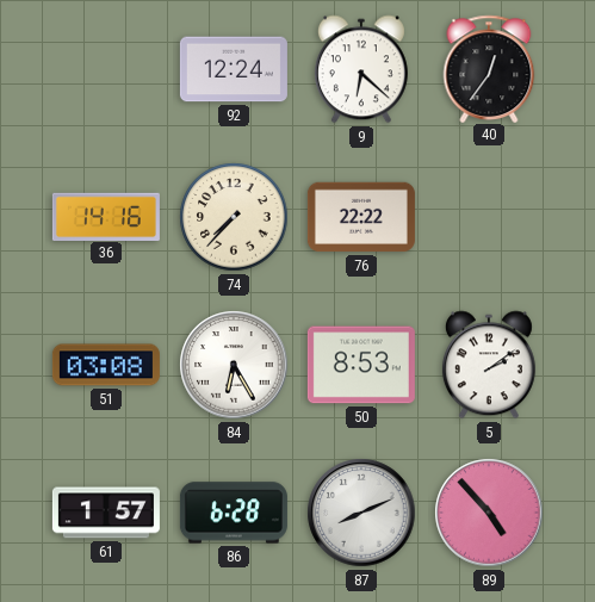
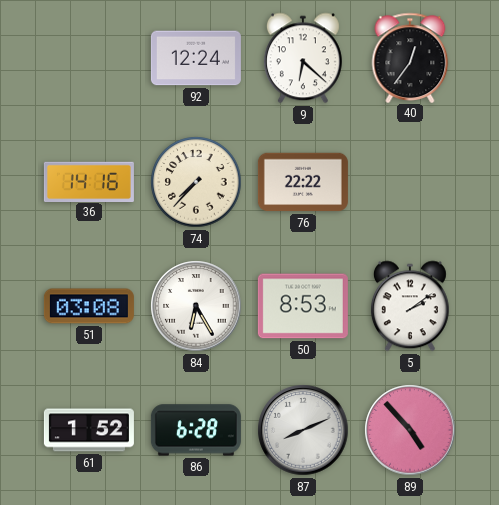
61: 1:57 -> 1:52 (89, 430)
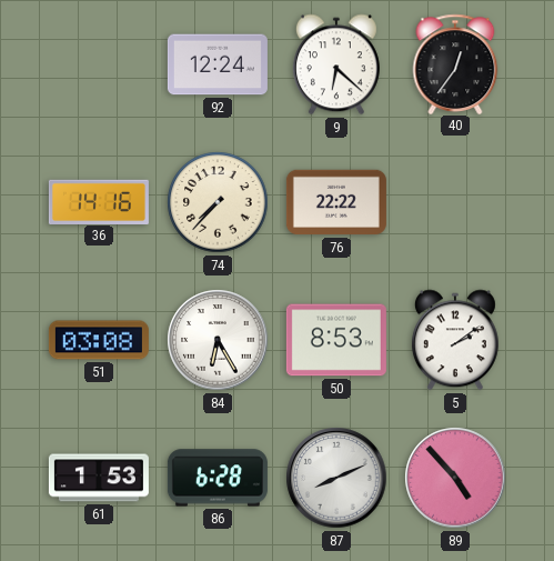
61: 1:52 -> 1:53 (99, 478)
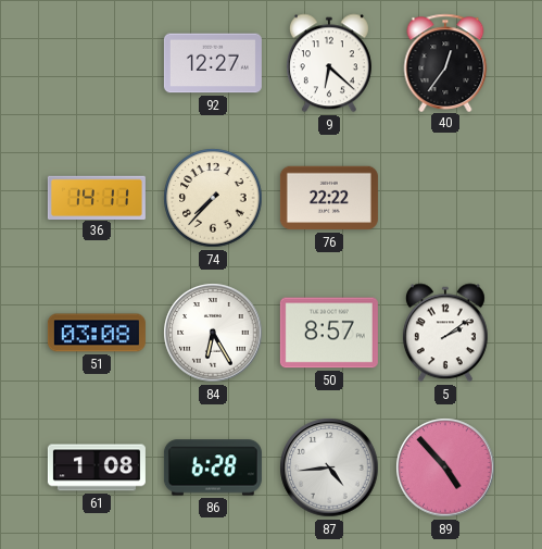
92: 12:24 -> 12:27 (213, 63)
36: 14:16 -> 14:11 (97, 197)
50: 8:53 -> 8:57 (329, 333)
61: 1:53 -> 1:08 (97, 467)
87: 8:11 -> 4:44 (329, 467)
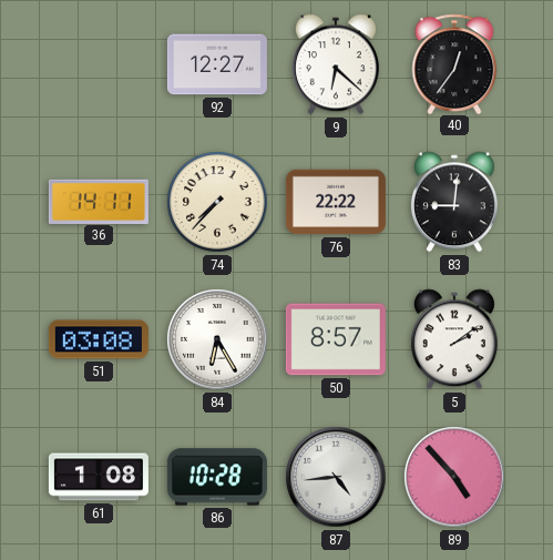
83: none -> 9:01 (454, 202)
86: 6:28 -> 10:28 (217, 477)
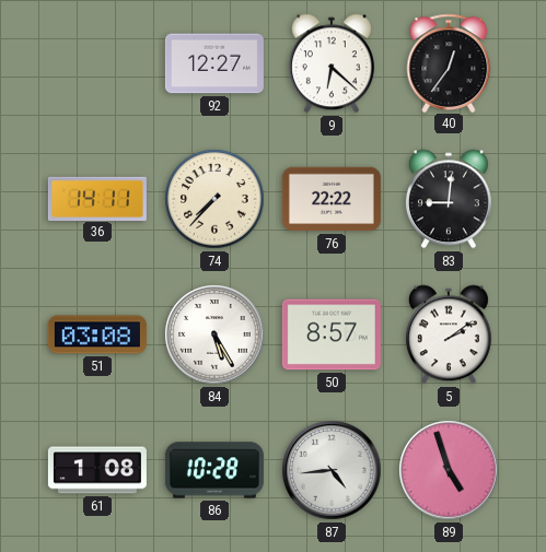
84: 6:25 -> 5:25 (214, 334)
89: 4:53 -> 4:57 (449, 470)
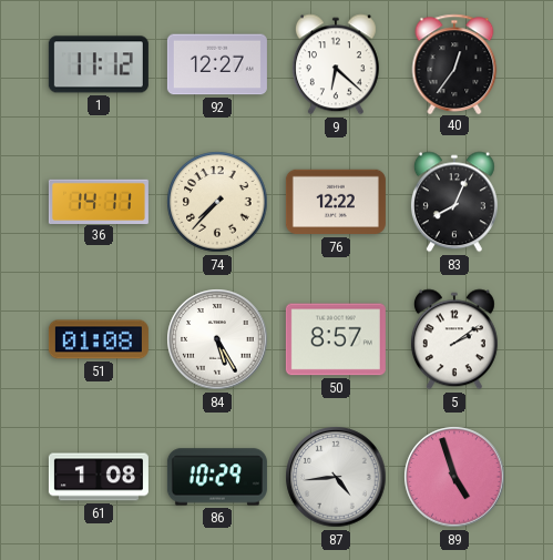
1: none -> 11:12 (99, 64)
76: 22:22 -> 12:22 (336, 202)
83: 9:01 -> 8:04 (454, 202)
51: 03:08 -> 01:08 (99, 339)
86: 10:28 -> 10:29 (217, 477)
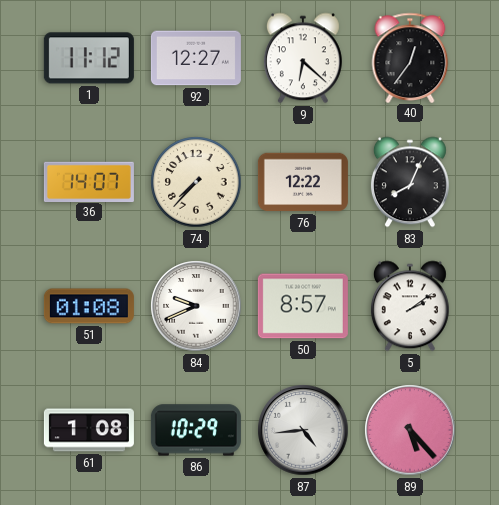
36: 14:11 -> 14:07 (89, 181)
84: 5:25 -> 9:41 (196, 306)
89: 4:57 -> 5:23 (410, 430)
